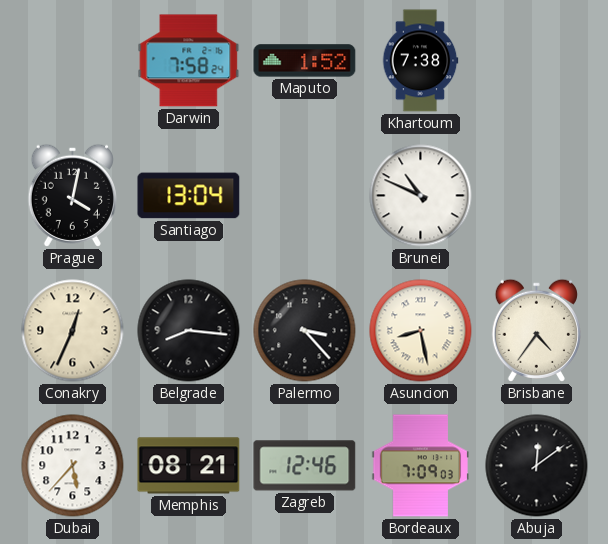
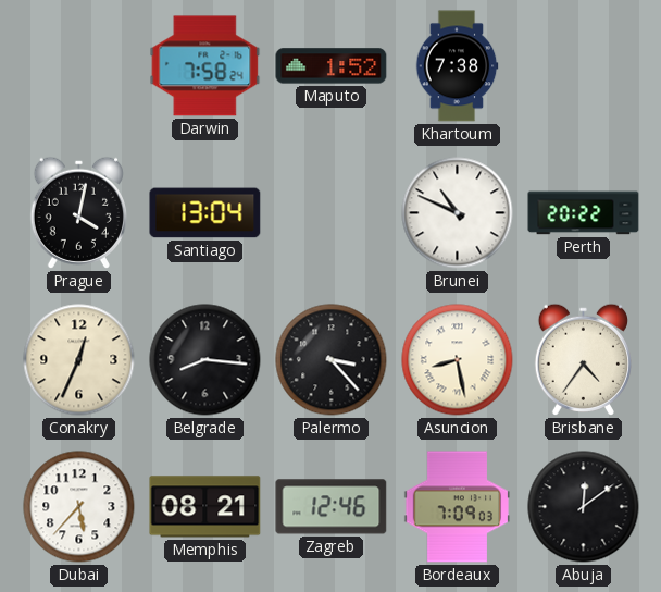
Perth: none -> 20:22 (584, 213)
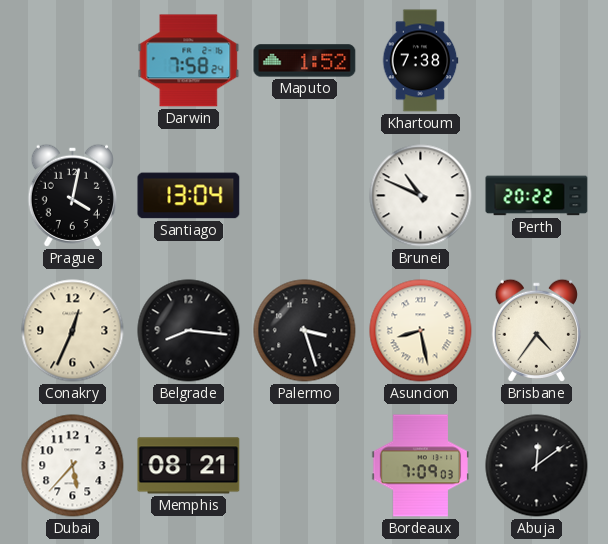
Palermo: 3:23 -> 3:27 (305, 331)
Zagreb: 12:46 -> none (332, 507)
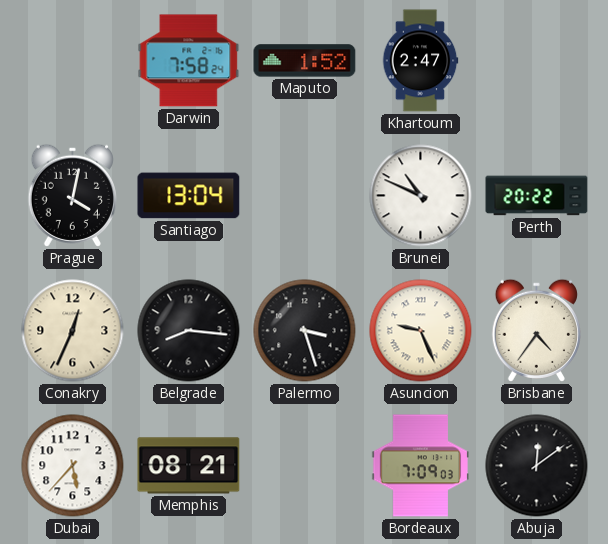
Khartoum: 7:38 -> 2:47 (420, 61)
Asuncion: 8:28 -> 9:26 (421, 331)
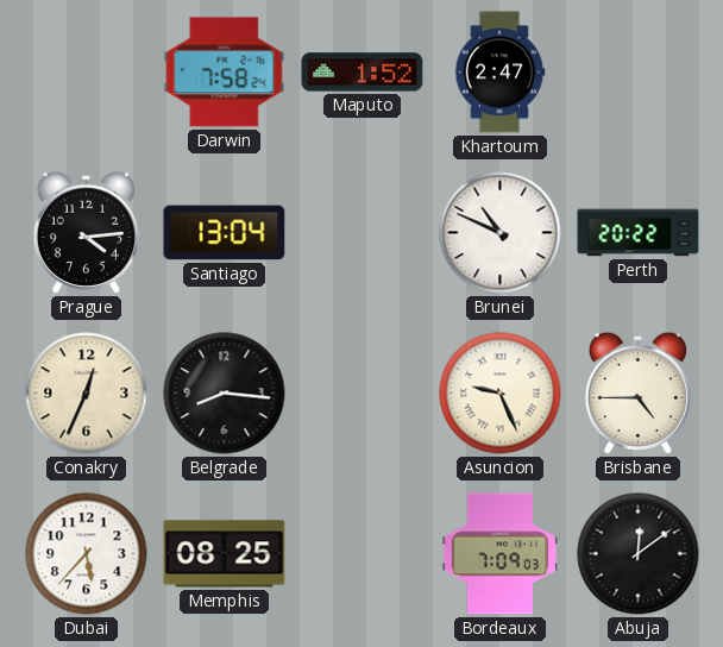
Prague: 4:02 -> 4:14 (86, 232)
Palermo: 3:27 -> none (305, 331)
Brisbane: 4:36 -> 4:45 (637, 392)
Memphis: 08:21 -> 08:25 (225, 554)
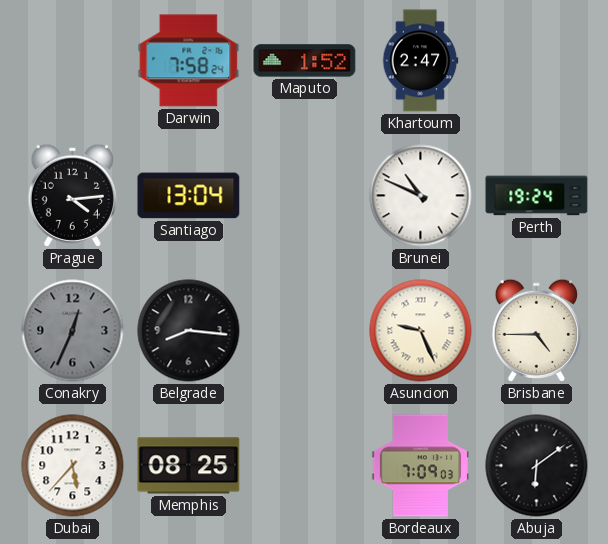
Perth: 20:22 -> 19:24 (537, 196)
Conakry dial: cream -> grey (73, 331)
Abuja: 12:09 -> 6:09 (537, 466)
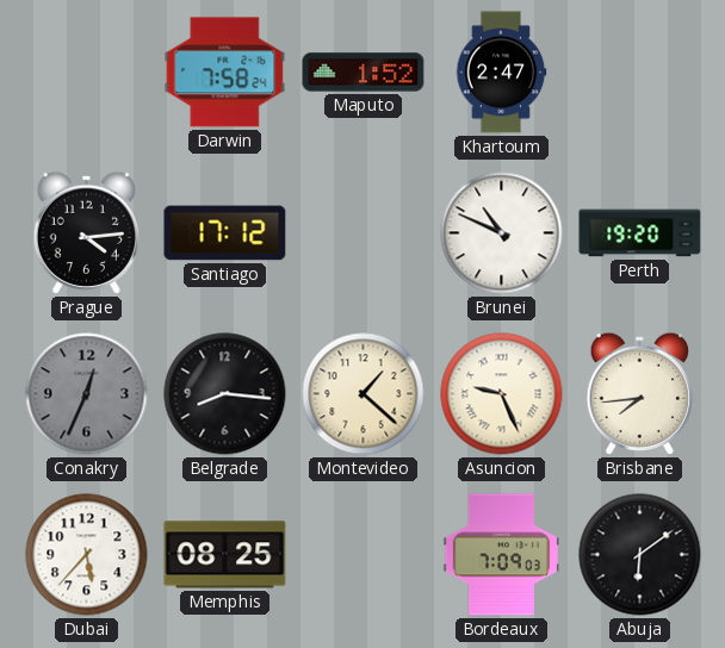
Santiago: 13:04 -> 17:12 (225, 233)
Perth: 19:24 -> 19:20 (640, 233)
Montevideo: none -> 1:22 (364, 394)
Brisbane: 4:45 -> 7:44 (639, 393)
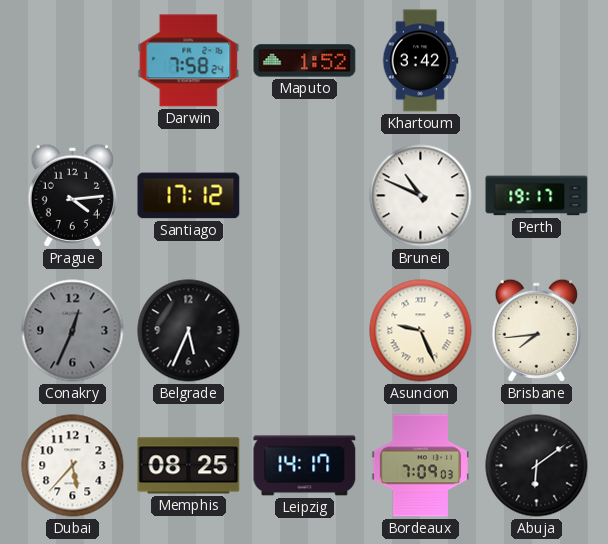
Khartoum: 2:47 -> 3:42 (420, 61)
Perth: 19:20 -> 19:17 (537, 196)
Belgrade: 8:16 -> 5:34 (189, 331)
Montevideo: 1:22 -> none (364, 394)
Leipzig: none -> 14:17 (305, 466)
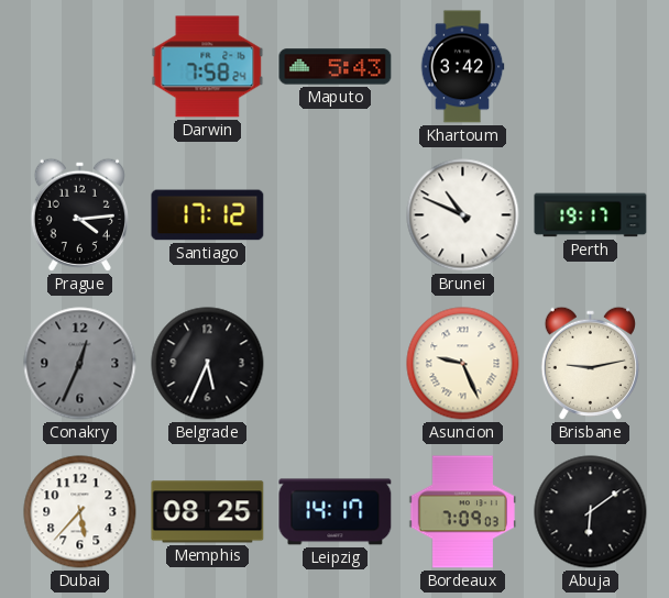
Maputo: 1:52 -> 5:43 (336, 67)
Brisbane: 7:44 -> 9:13 (590, 363)
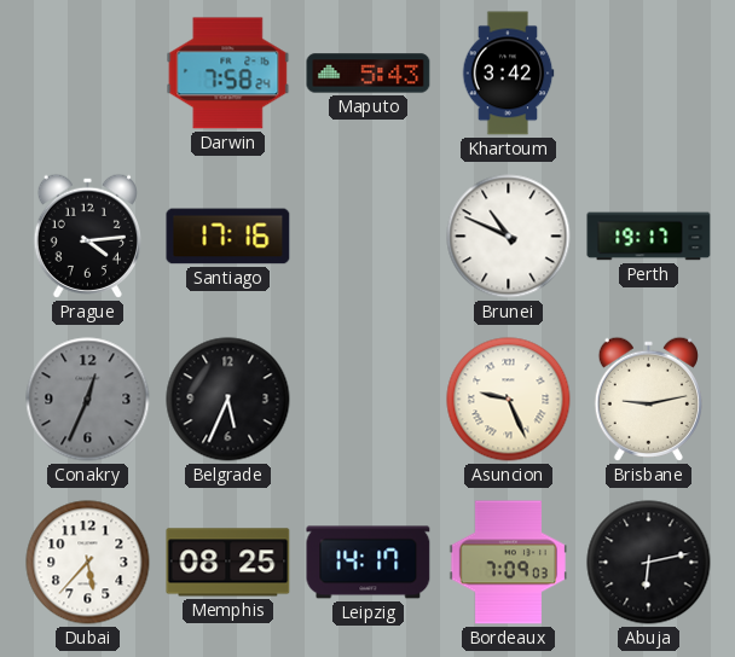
Santiago: 17:12 -> 17:16 (228, 237)
Abuja: 6:09 -> 6:13 (649, 563)
